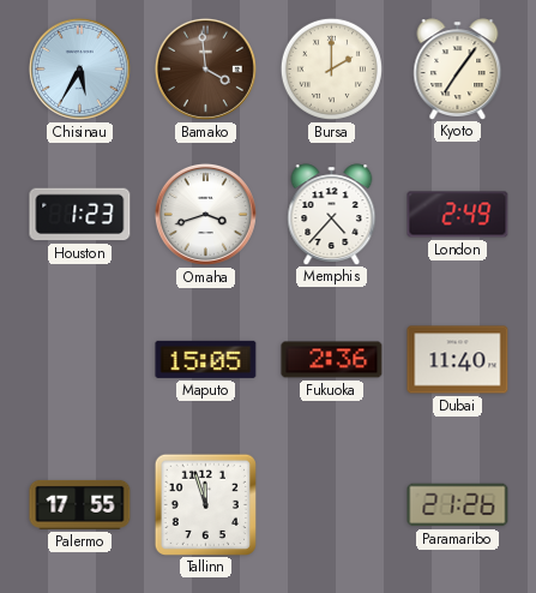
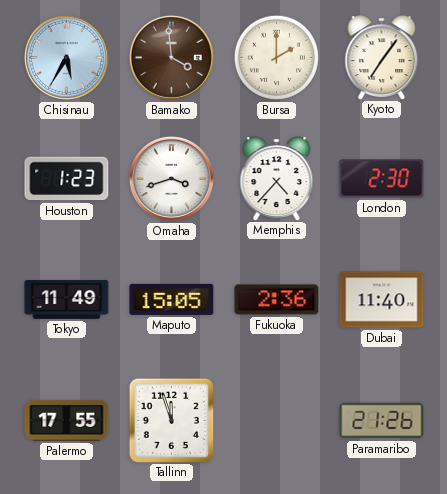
London: 2:49 -> 2:30 (382, 179)
Tokyo: none -> 11:49 (67, 300)
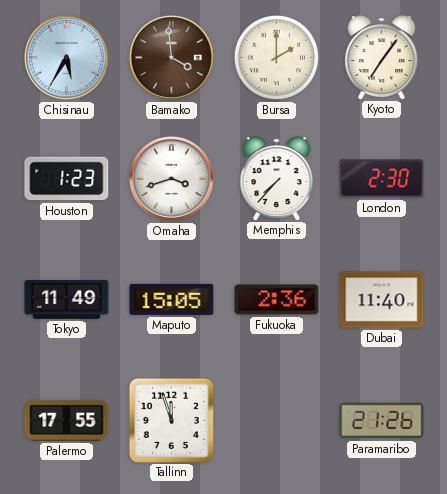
Memphis: 4:37 -> 7:37 (277, 178)
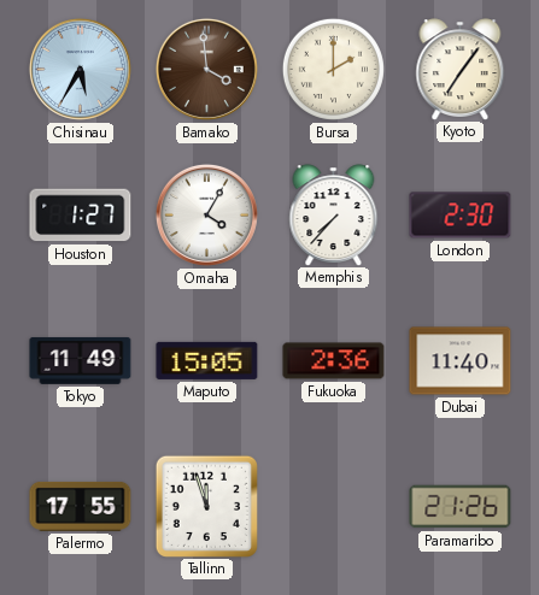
Houston: 1:23 -> 1:27 (81, 216)
Omaha: 3:42 -> 4:05 (206, 214)
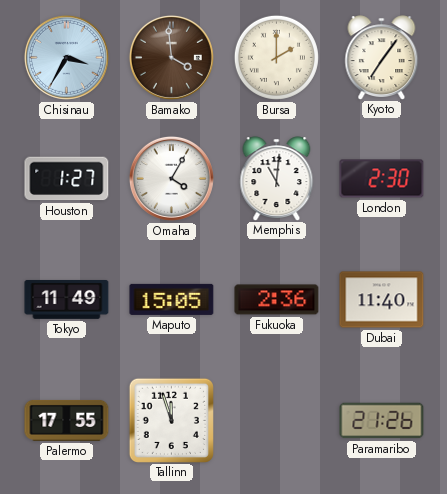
Chisinau: 5:35 -> 3:35 (66, 57)
Memphis: 7:37 -> 11:01 (277, 178)
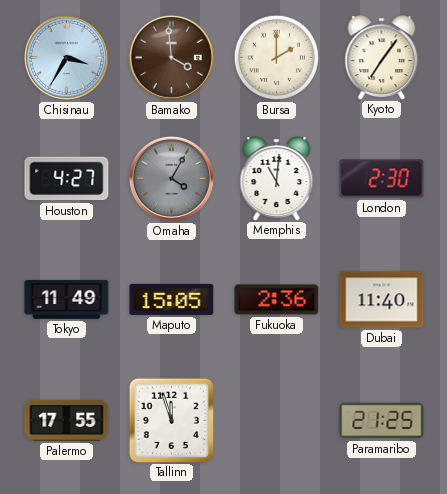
Houston: 1:27 -> 4:27 (67, 179)
Omaha dial: white -> grey (171, 178)
Paramaribo: 21:26 -> 21:25 (382, 421)
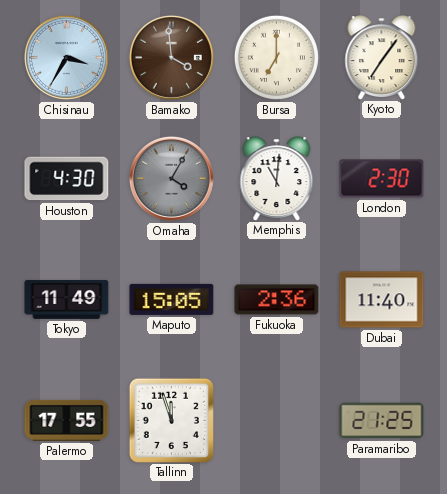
Bursa: 2:00 -> 7:00 (276, 57)
Houston: 4:27 -> 4:30 (67, 179)
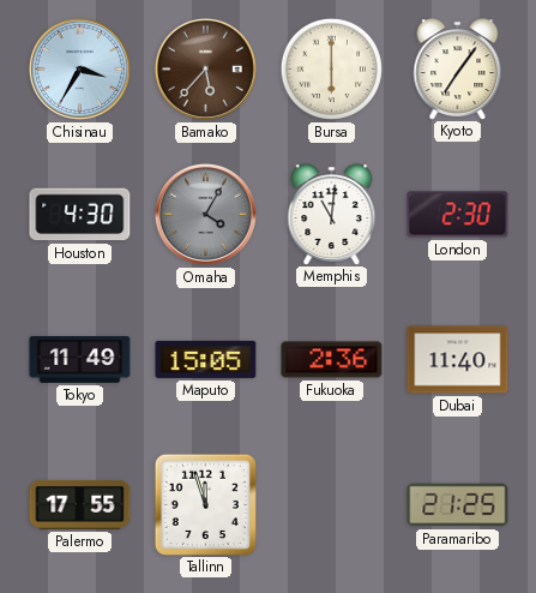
Bamako: 3:59 -> 5:37 (205, 68)
Bursa: 7:00 -> 6:00 (331, 68)
